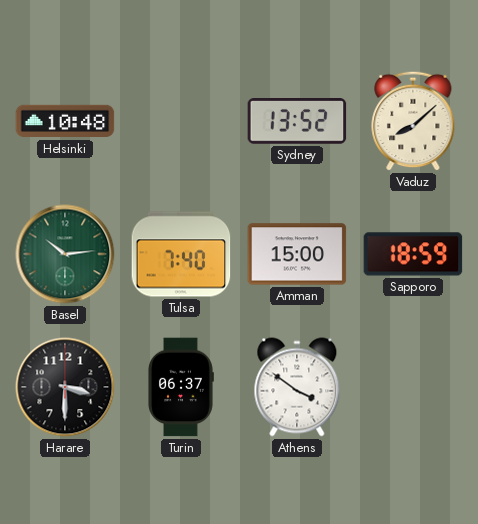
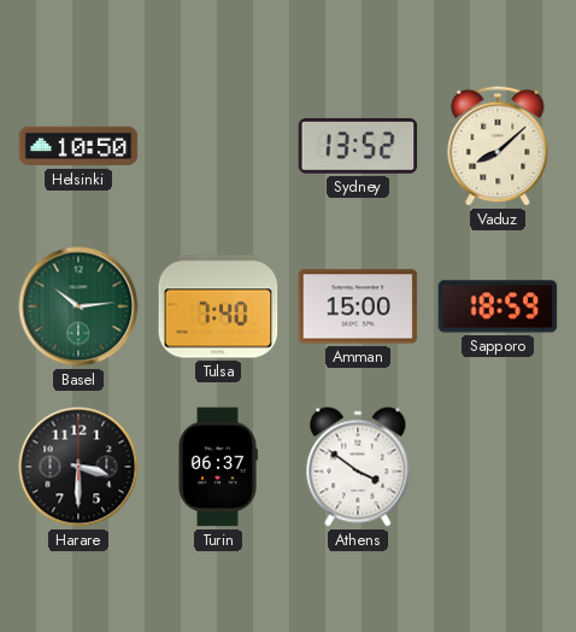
Helsinki: 10:48 -> 10:50 (78, 146)
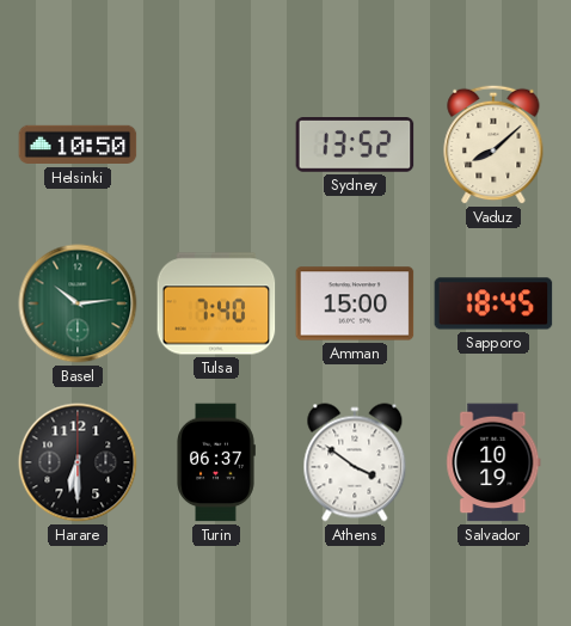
Sapporo: 18:59 -> 18:45 (493, 303)
Harare: 3:30 -> 6:30 (78, 462)
Salvador: none -> 10:19 (493, 462)
